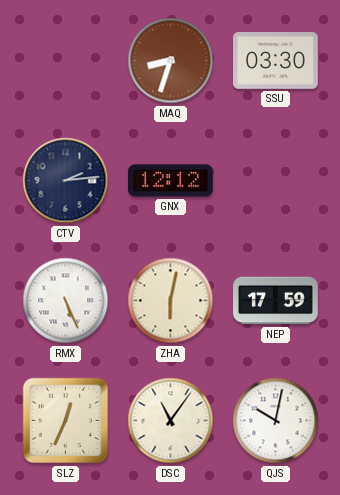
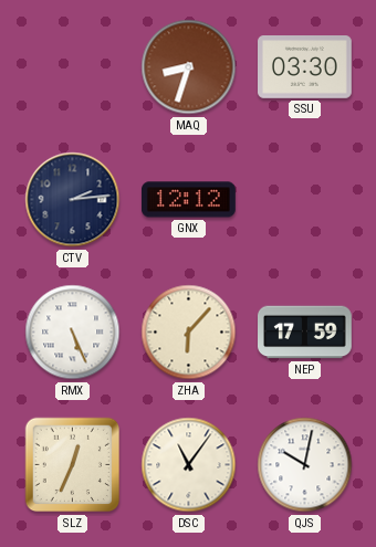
ZHA: 6:02 -> 6:07 (189, 333)
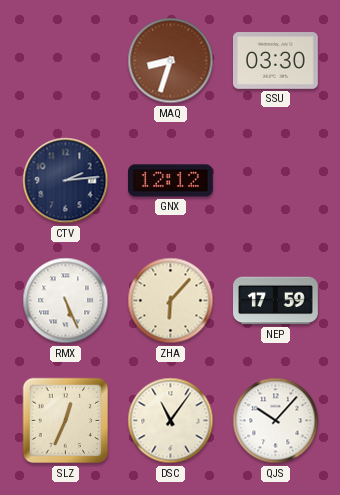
QJS: 10:02 -> 10:07 (276, 421)
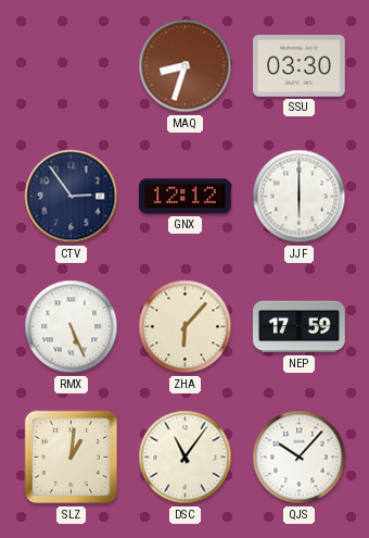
CTV: 2:14 -> 2:54 (72, 197)
JJF: none -> 6:00 (300, 197)
SLZ: 12:34 -> 1:01 (72, 458)
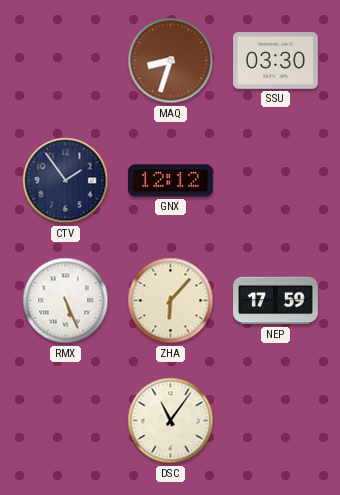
CTV: 2:54 -> 1:54 (66, 181)
JJF: 6:00 -> none (300, 197)
SLZ: 1:01 -> none (72, 458)
QJS: 10:07 -> none (300, 458)
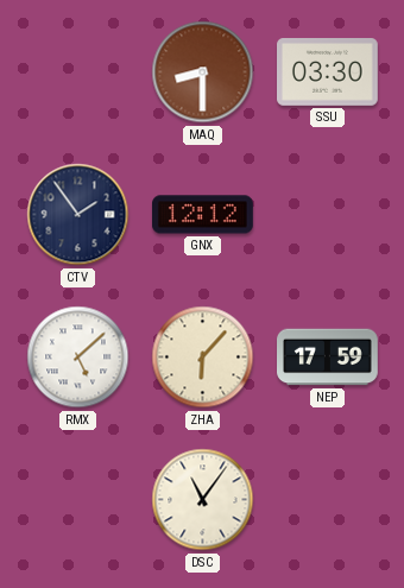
MAQ: 8:33 -> 8:30 (203, 72)
RMX: 5:26 -> 5:08 (78, 358)
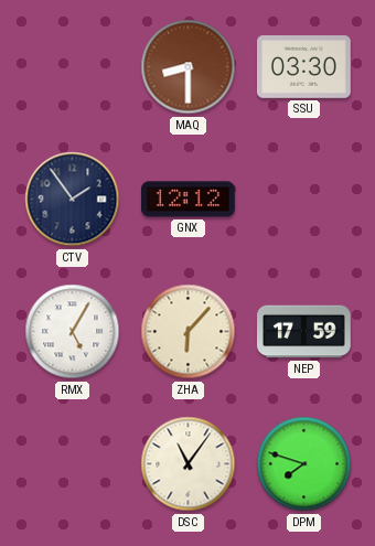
RMX: 5:08 -> 5:05 (73, 332)
DPM: none -> 7:48 (304, 464)
